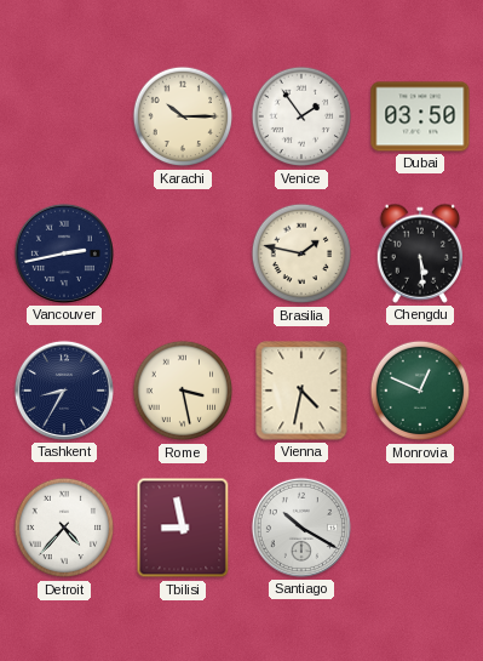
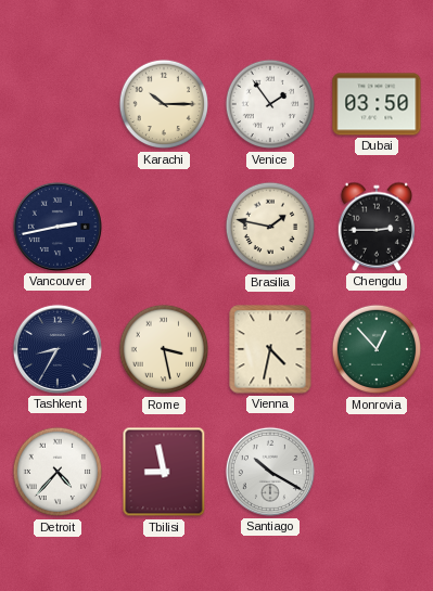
Chengdu: 5:29 -> 2:45 (375, 227)
Monrovia: 12:49 -> 12:53 (377, 349)
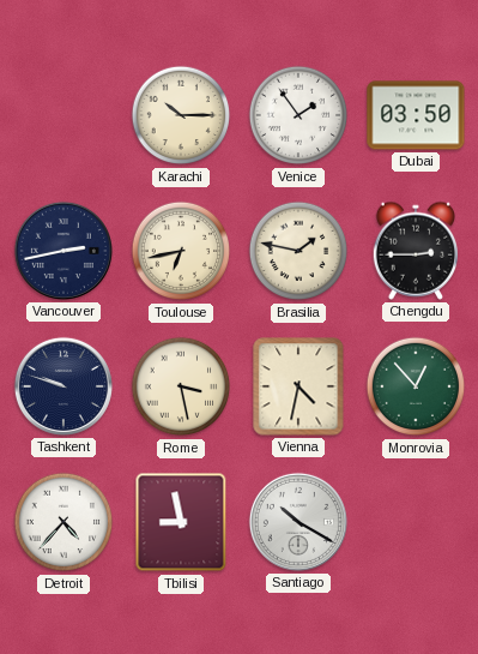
Toulouse: none -> 6:43 (181, 251)
Tashkent: 8:35 -> 9:48 (63, 386)
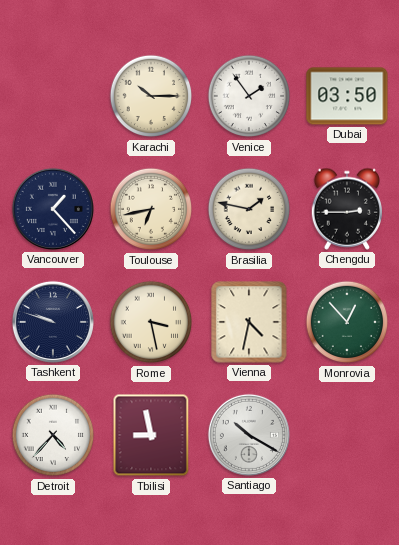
Vancouver: 2:43 -> 1:23 (53, 209)
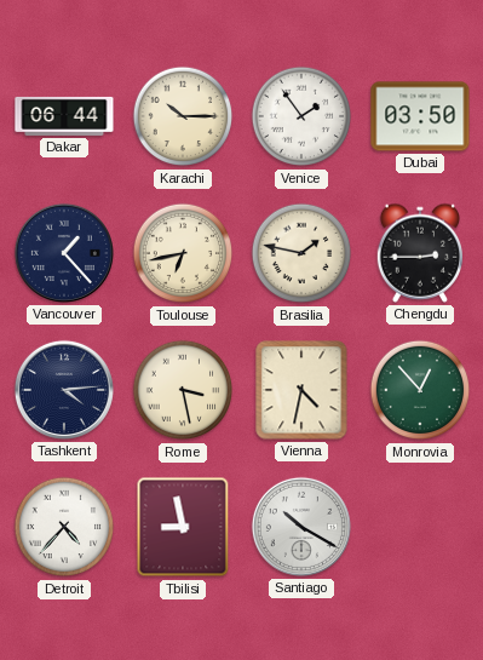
Dakar: none -> 06:44 (64, 116)
Tashkent: 9:48 -> 4:14 (64, 390)
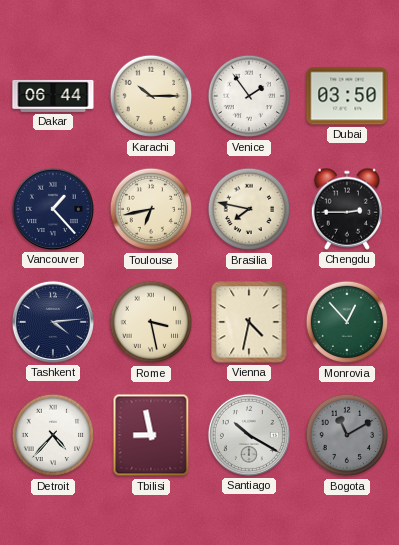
Brasilia: 1:47 -> 7:47 (249, 209)
Bogota: none -> 11:10 (347, 435)
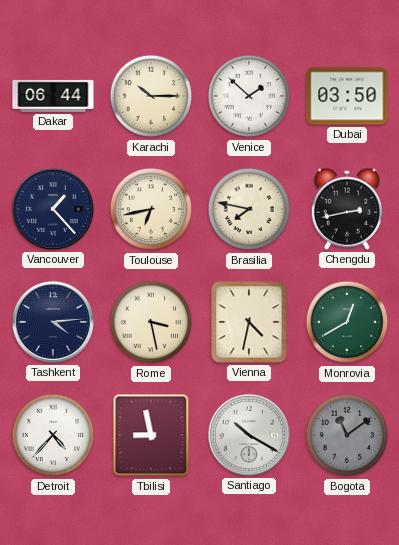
Venice: 1:54 -> 1:52 (249, 96)
Chengdu: 2:45 -> 2:43 (346, 209)
Monrovia: 12:53 -> 12:40 (347, 322)
Bogota: 11:10 -> 11:09 (347, 435)
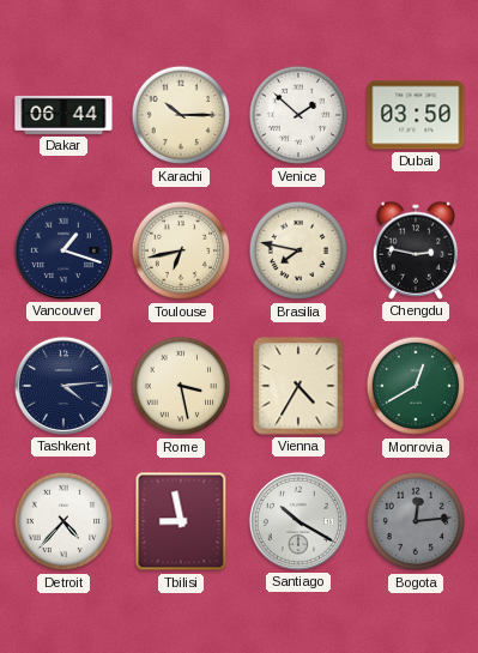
Vancouver: 1:23 -> 1:18 (63, 250)
Chengdu: 2:43 -> 2:47 (415, 250)
Vienna: 4:32 -> 4:35 (298, 386)
Bogota: 11:09 -> 12:14 (416, 521)
